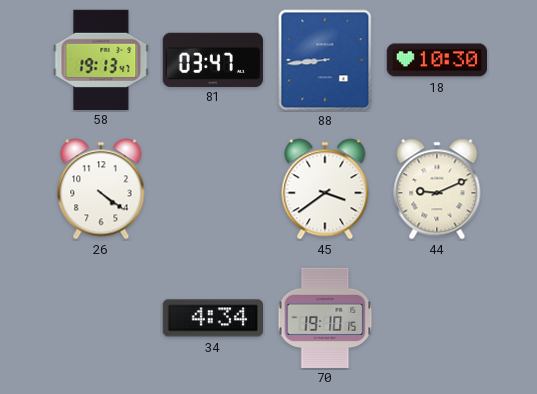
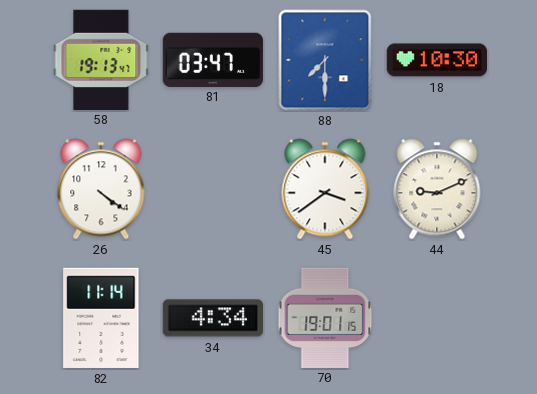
88: 8:44 -> 7:30 (325, 60)
82: none -> 11:14 (101, 318)
70: 19:10 -> 19:01 (325, 317)
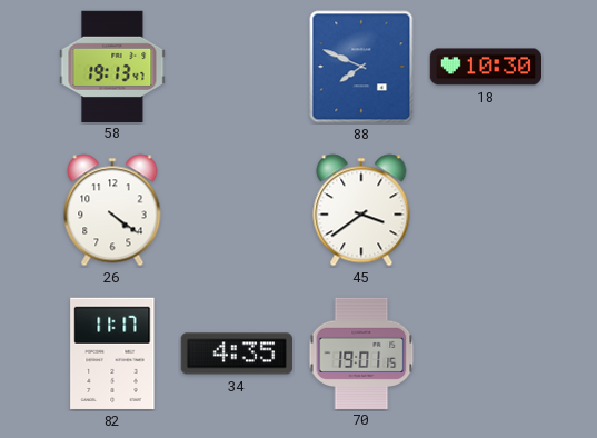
81: 03:47 -> none (213, 59)
88: 7:30 -> 7:49 (361, 67)
44: 9:11 -> none (437, 189)
82: 11:14 -> 11:17 (112, 354)
34: 4:34 -> 4:35 (236, 354)
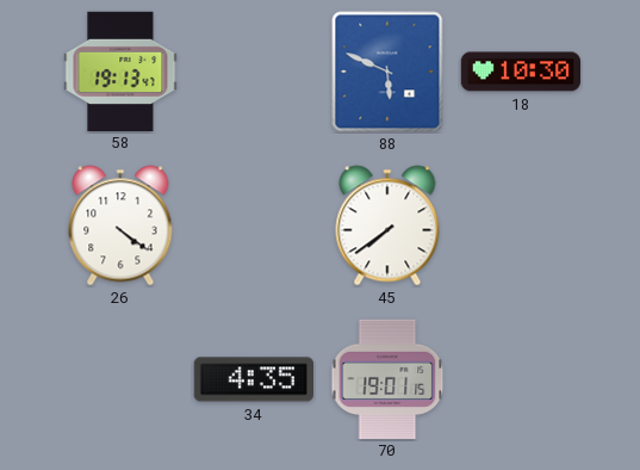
88: 7:49 -> 5:49 (387, 72)
45: 3:39 -> 7:39 (387, 225)
82: 11:17 -> none (112, 354)
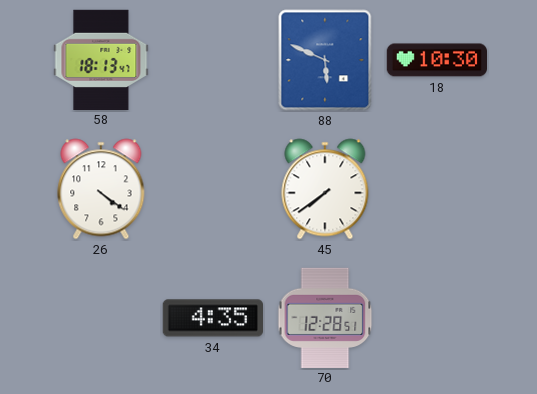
58: 19:13 -> 18:13 (101, 59)
70: 19:01 -> 12:28 (325, 317)
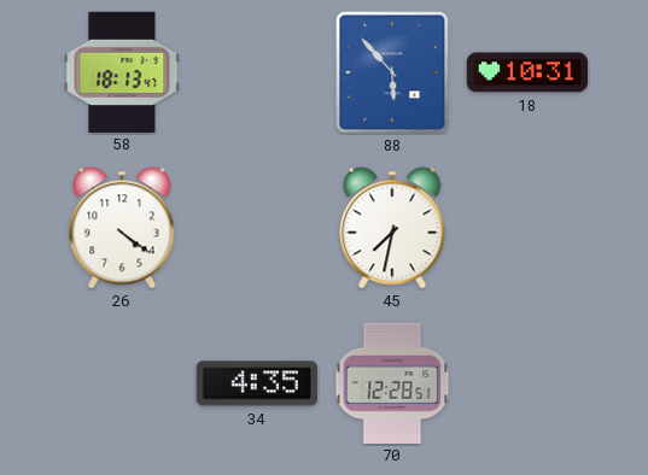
88: 5:49 -> 5:53 (392, 72)
18: 10:30 -> 10:31 (526, 72)
45: 7:39 -> 7:32 (392, 228)
